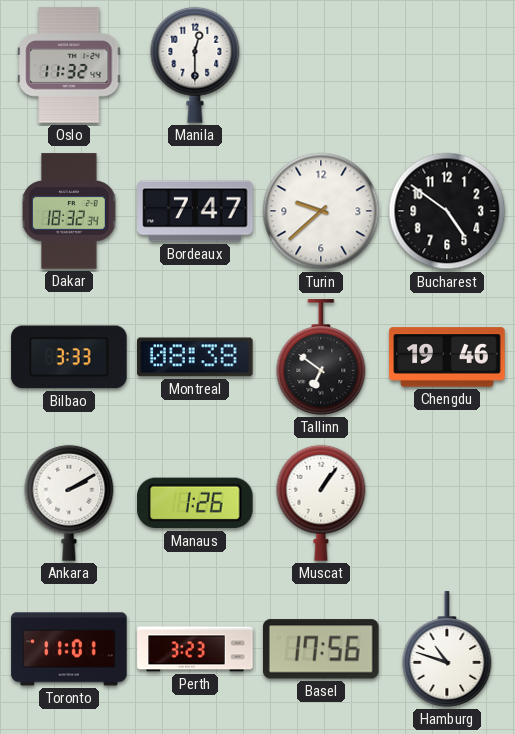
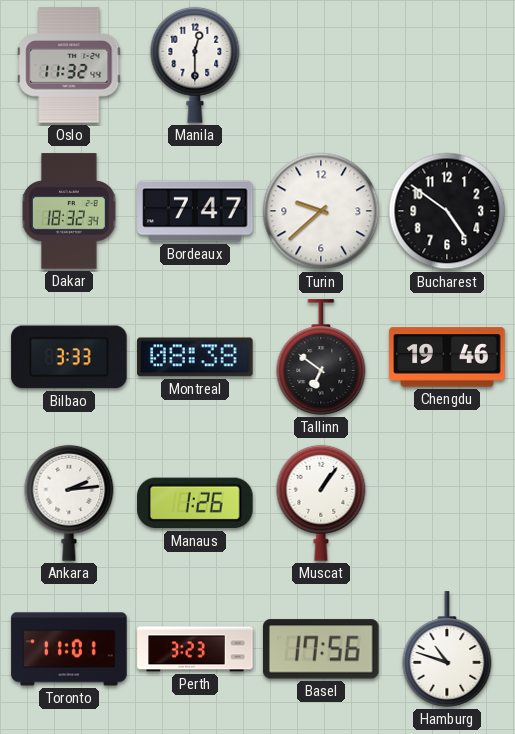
Ankara: 2:10 -> 2:14 (69, 503)
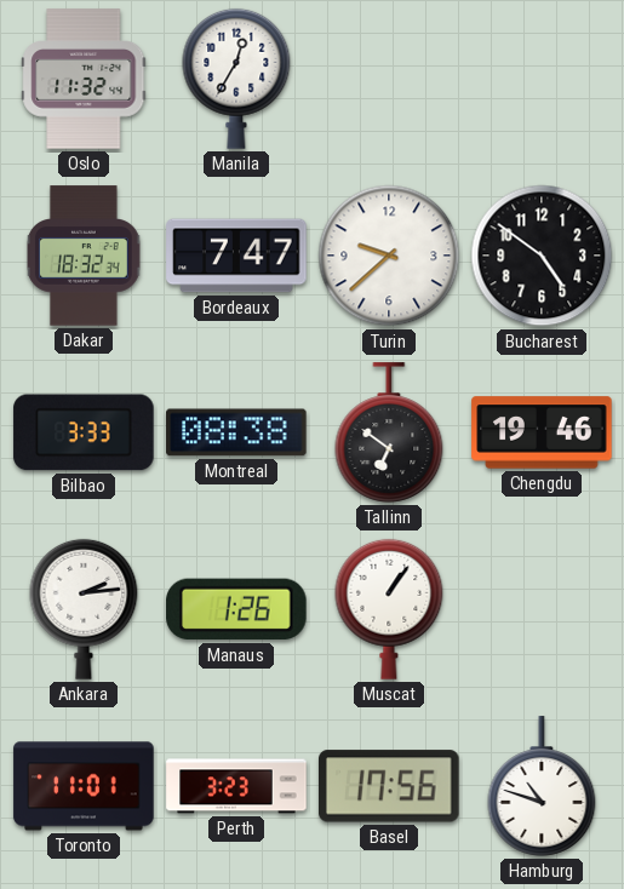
Manila: 12:30 -> 12:35 (236, 79)
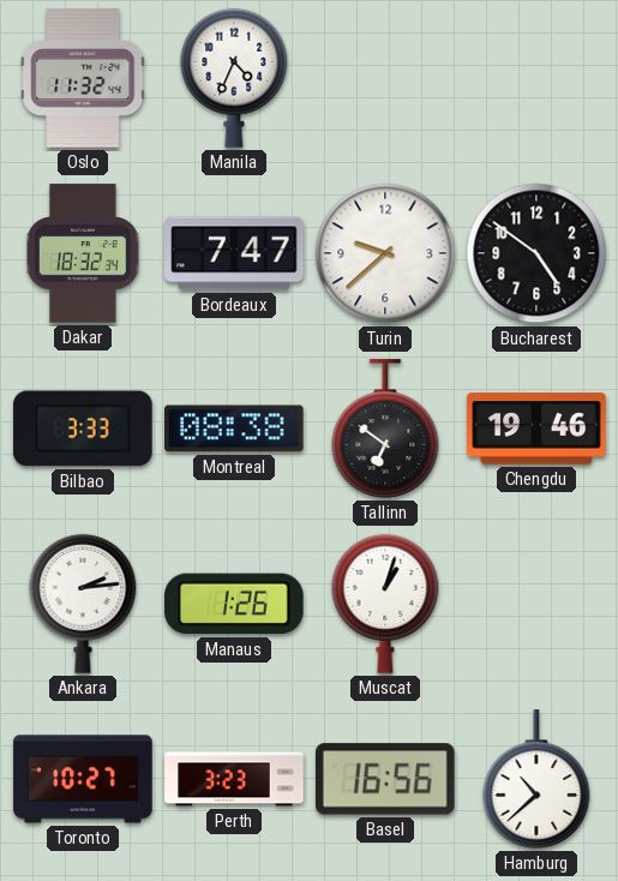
Manila: 12:35 -> 4:34 (234, 78)
Muscat: 1:06 -> 1:03 (385, 604)
Toronto: 11:01 -> 10:27 (83, 779)
Basel: 17:56 -> 16:56 (386, 779)
Hamburg: 10:48 -> 10:38 (536, 779)
